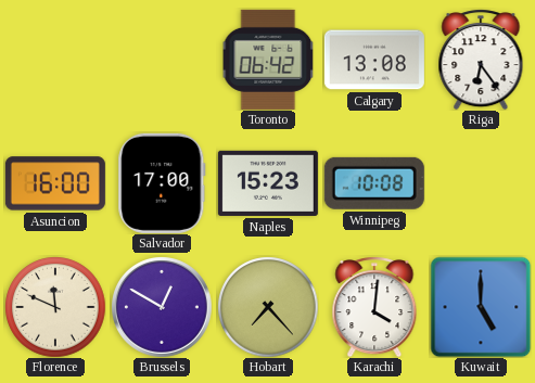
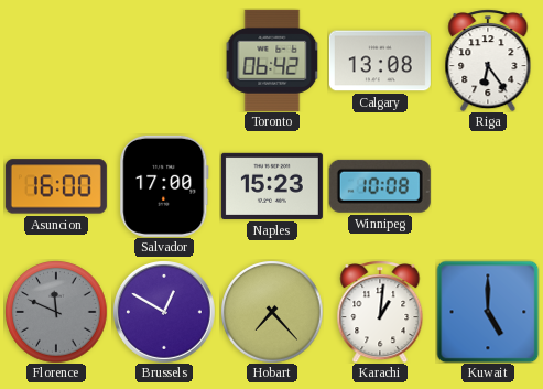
Florence dial: cream -> grey (56, 312)
Karachi: 4:01 -> 1:01 (380, 312)
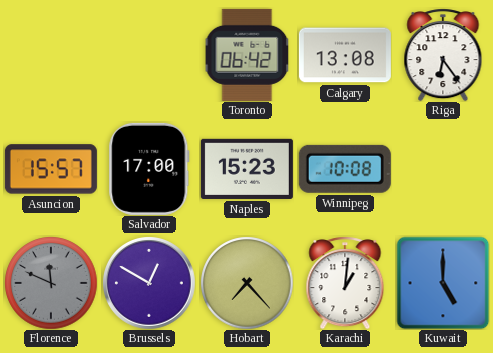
Asuncion: 16:00 -> 15:57 (51, 169)
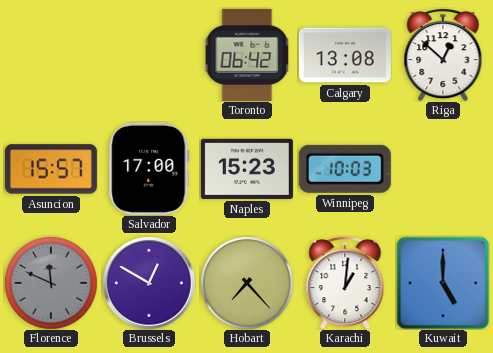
Riga: 6:24 -> 12:52 (443, 55)
Winnipeg: 10:08 -> 10:03 (345, 169)
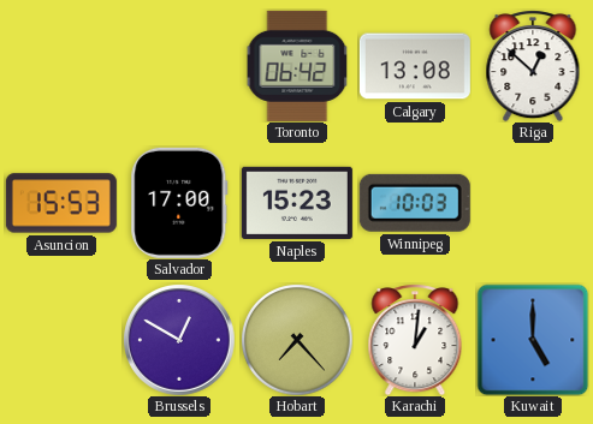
Asuncion: 15:57 -> 15:53 (61, 203)
Florence: 11:49 -> none (51, 283)
